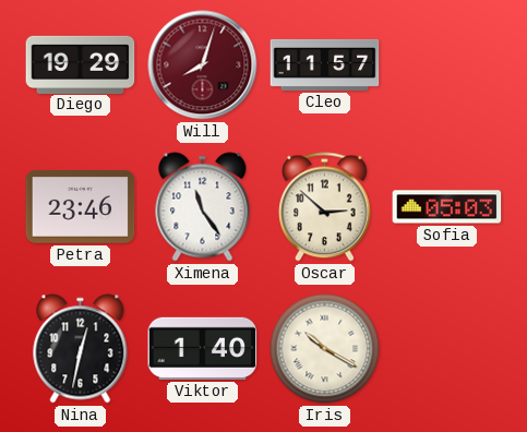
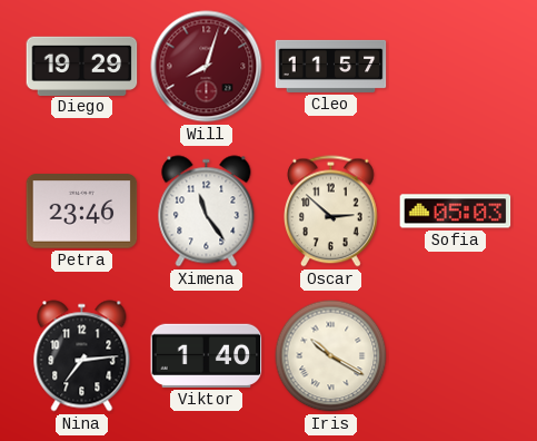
Nina: 12:32 -> 7:14 (82, 356)
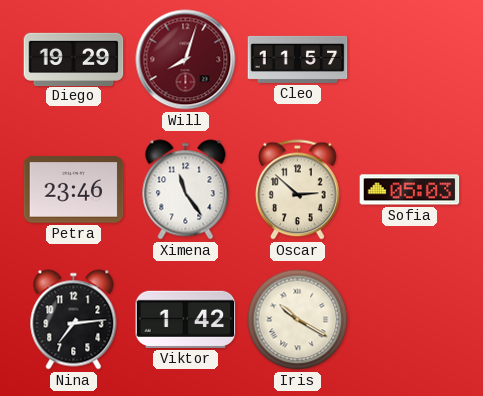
Viktor: 1:40 -> 1:42 (186, 319)
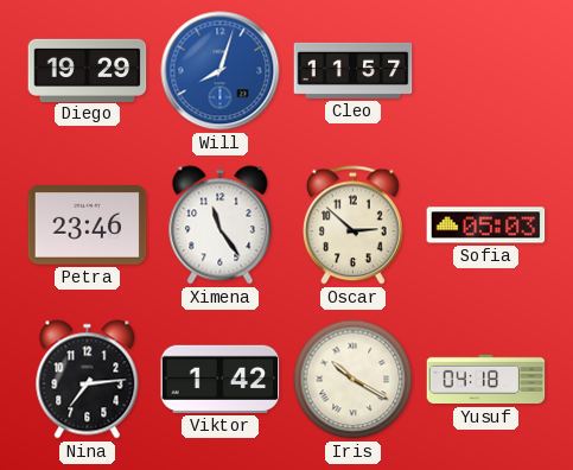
Will dial: burgundy -> blue (221, 71)
Yusuf: none -> 04:18 (486, 380)
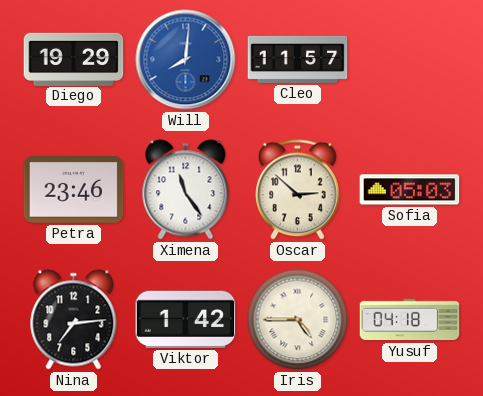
Will: 8:03 -> 8:01 (186, 60)
Iris: 10:20 -> 4:45 (298, 320)
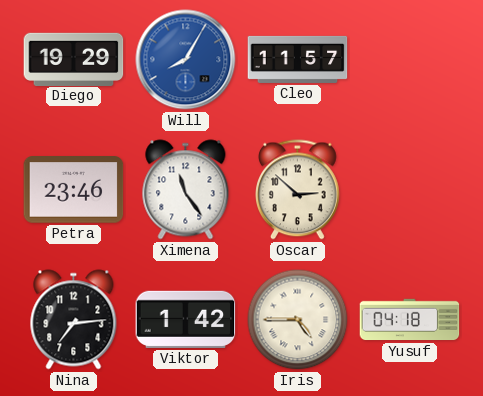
Will: 8:01 -> 8:05 (186, 60)
Sofia: 05:03 -> none (410, 190)
